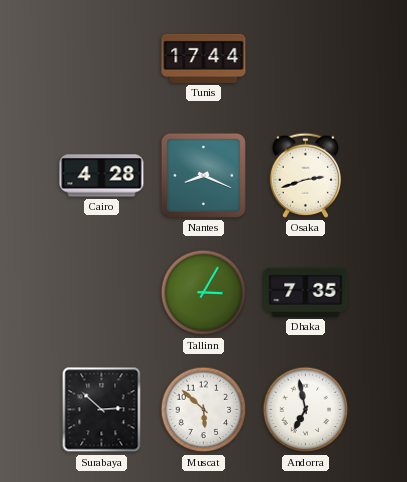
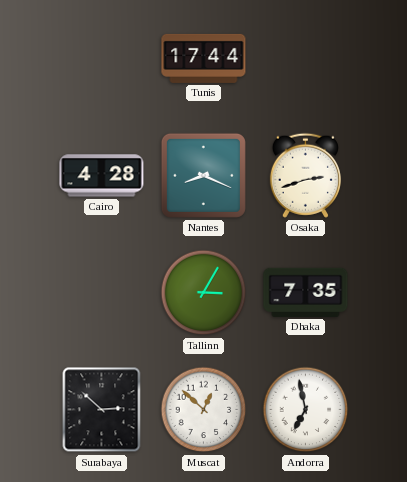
Muscat: 5:52 -> 12:52 (204, 410)
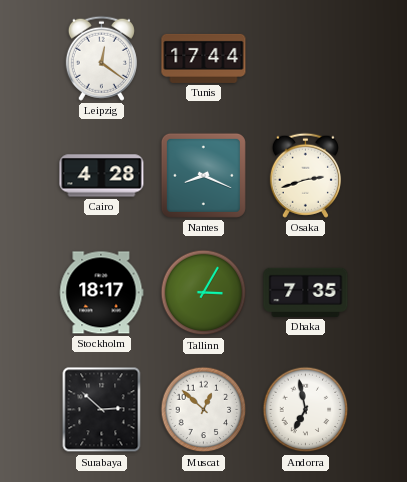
Leipzig: none -> 12:21 (101, 58)
Stockholm: none -> 18:17 (101, 293)
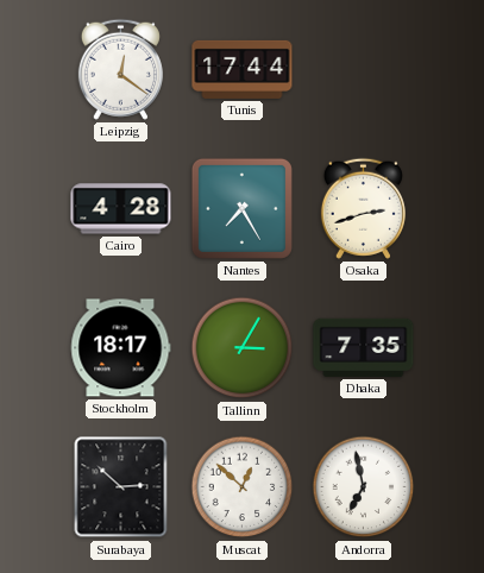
Nantes: 8:19 -> 7:25 (241, 208)
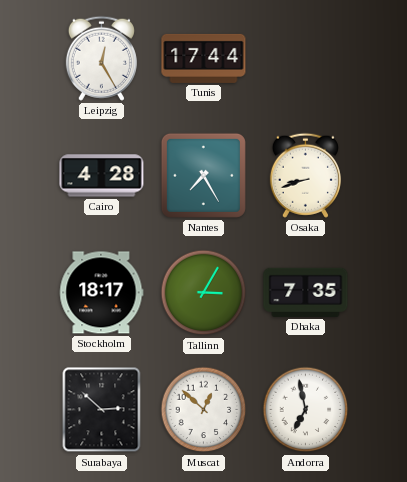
Leipzig: 12:21 -> 12:25 (101, 58)
Osaka: 2:42 -> 8:42 (305, 175)
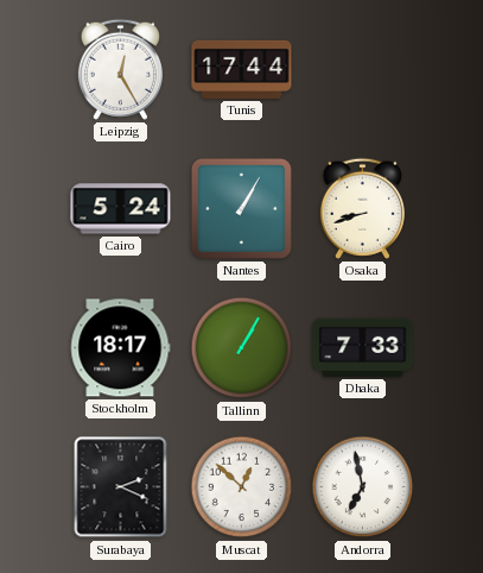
Cairo: 4:28 -> 5:24 (121, 209)
Nantes: 7:25 -> 1:05 (241, 208)
Tallinn: 3:05 -> 1:05 (242, 348)
Dhaka: 7:35 -> 7:33 (363, 347)
Surabaya: 2:52 -> 2:19 (121, 487)
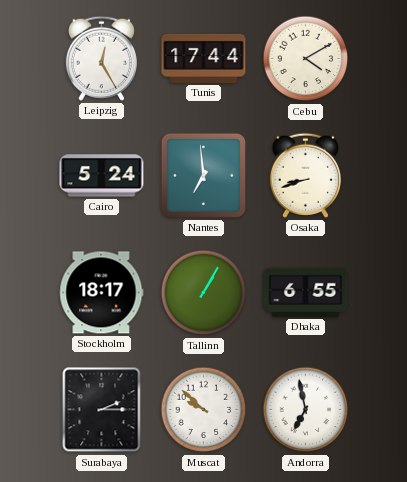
Cebu: none -> 4:10 (306, 59)
Nantes: 1:05 -> 6:59 (203, 175)
Dhaka: 7:33 -> 6:55 (306, 292)
Surabaya: 2:19 -> 2:15 (102, 410)
Muscat: 12:52 -> 9:52 (204, 410)
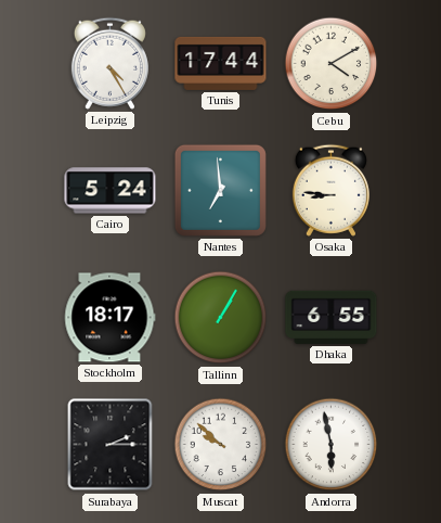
Leipzig: 12:25 -> 4:25 (109, 63)
Osaka: 8:42 -> 8:46 (330, 190)
Andorra: 6:58 -> 5:58 (332, 445)
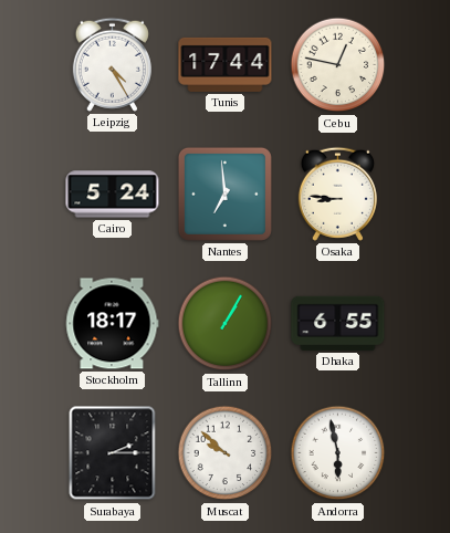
Cebu: 4:10 -> 12:47 (338, 65)
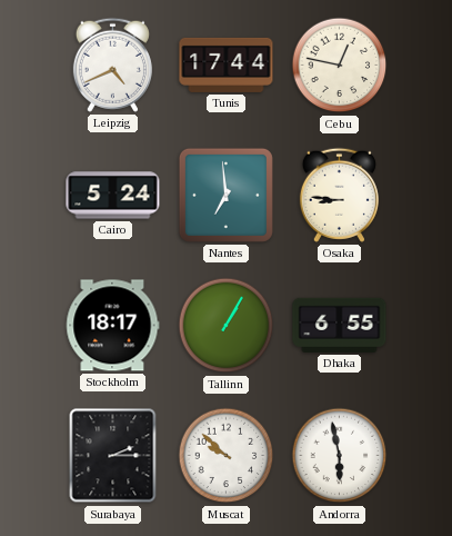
Leipzig: 4:25 -> 4:41 (112, 64)
